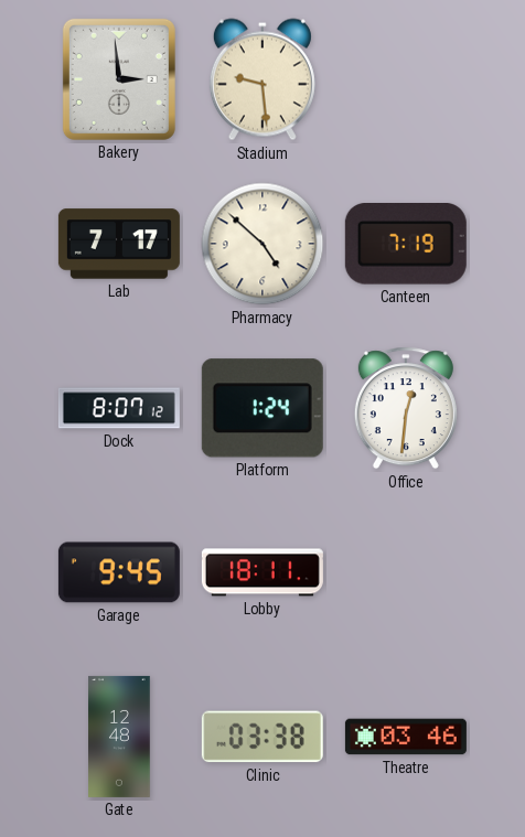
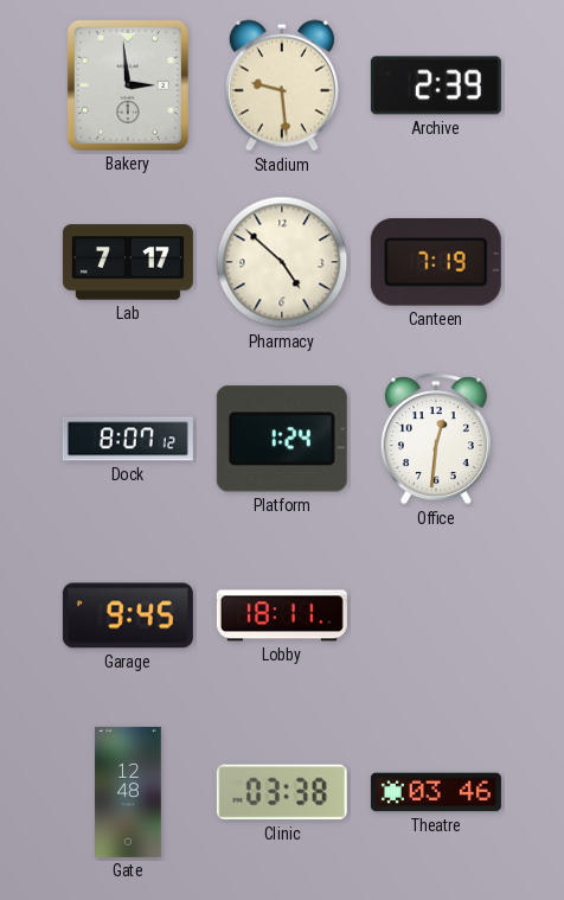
Archive: none -> 2:39 (436, 85)
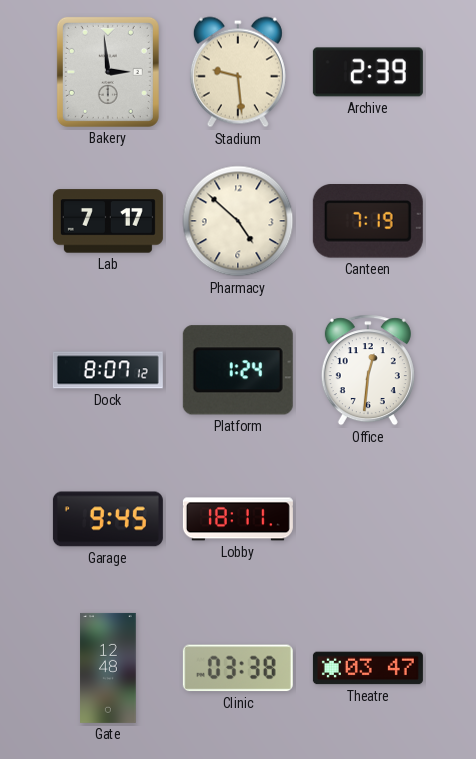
Theatre: 03:46 -> 03:47 (368, 668)
